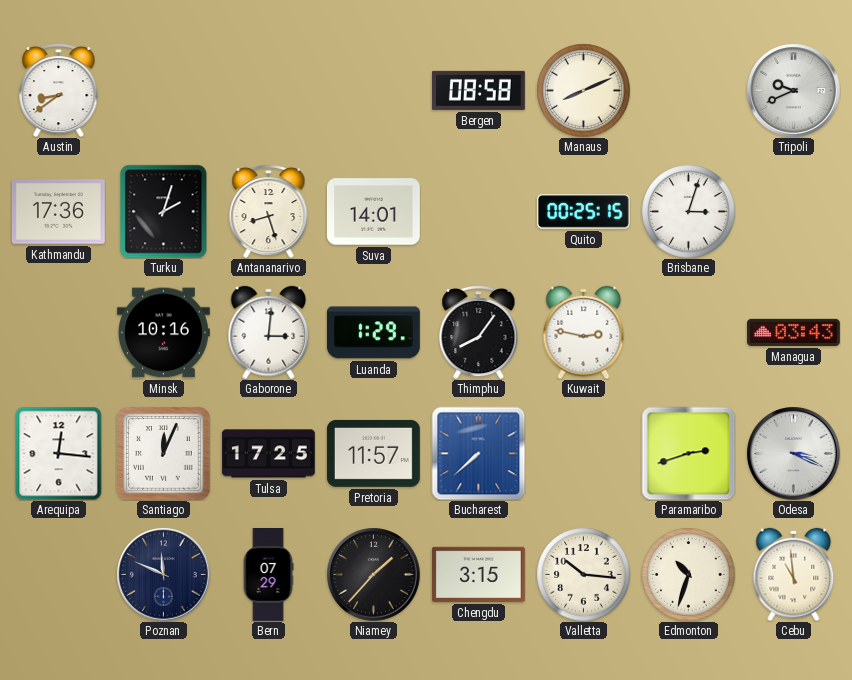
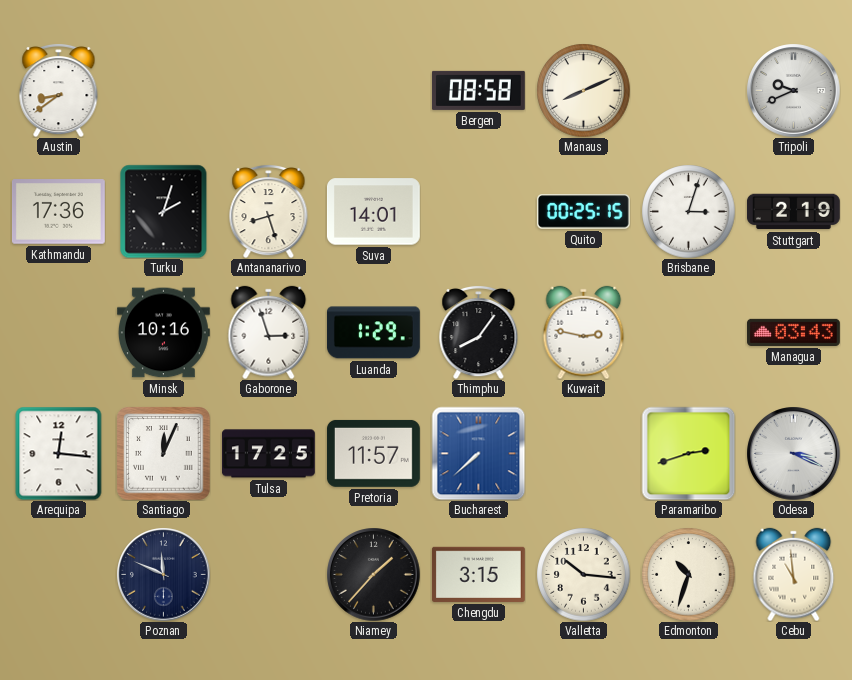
Stuttgart: none -> 2:19 (793, 212)
Gaborone: 3:01 -> 2:57 (269, 332)
Bern: 07:29 -> none (268, 575)
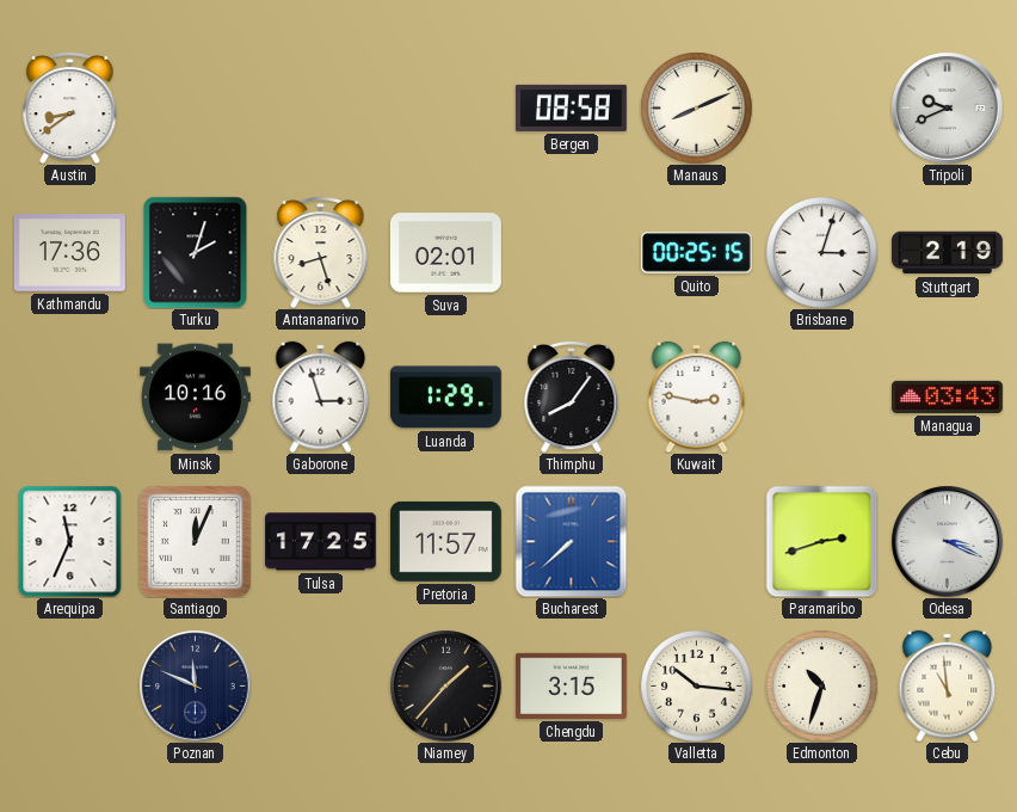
Suva: 14:01 -> 02:01 (445, 253)
Arequipa: 12:16 -> 11:34 (70, 541)
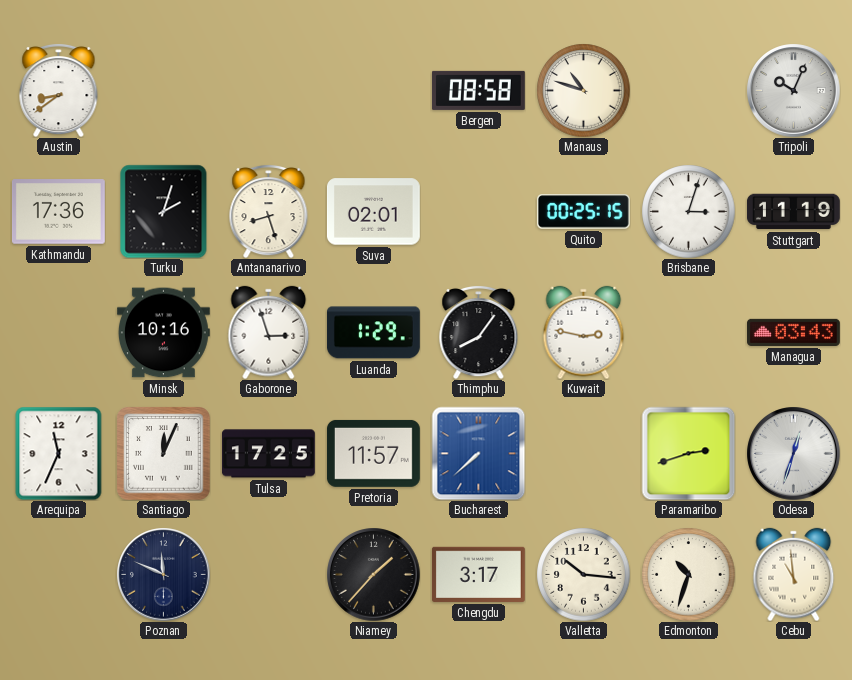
Manaus: 8:11 -> 10:48 (583, 90)
Tripoli: 9:41 -> 10:04 (793, 90)
Stuttgart: 2:19 -> 11:19 (793, 212)
Odesa: 3:19 -> 12:33 (793, 453)
Chengdu: 3:15 -> 3:17 (478, 574)
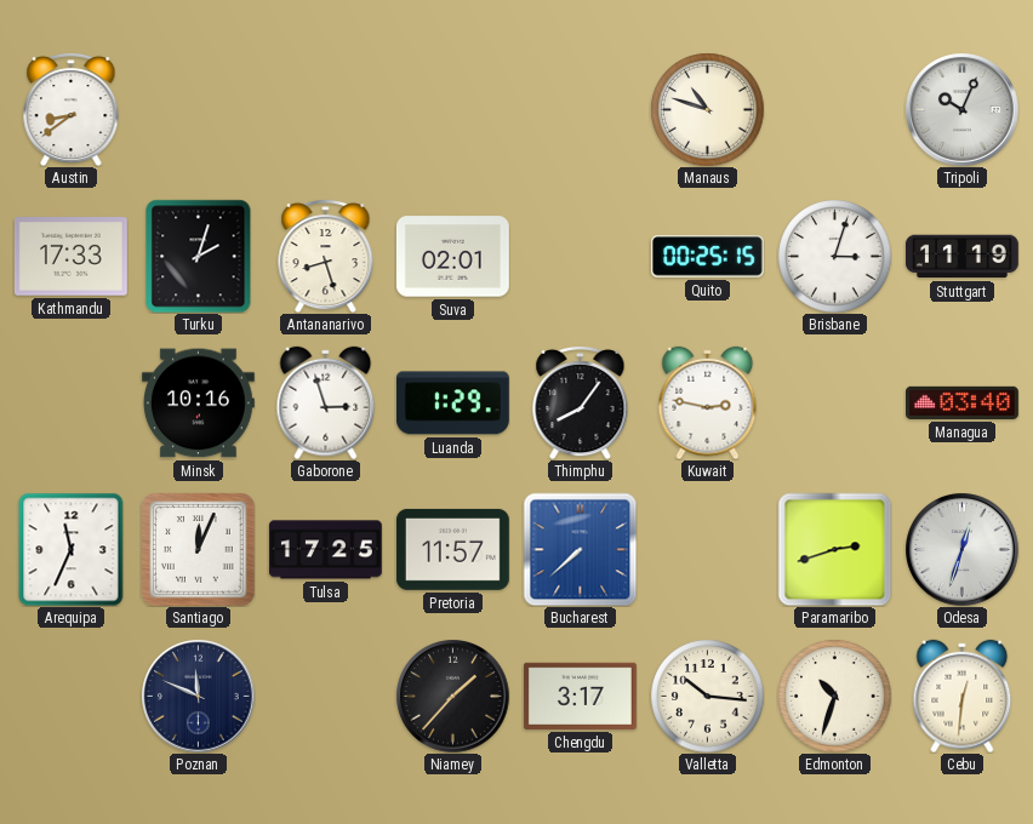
Bergen: 08:58 -> none (478, 90)
Kathmandu: 17:36 -> 17:33 (70, 257)
Managua: 03:43 -> 03:40 (963, 402)
Cebu: 10:59 -> 12:31 (963, 696)
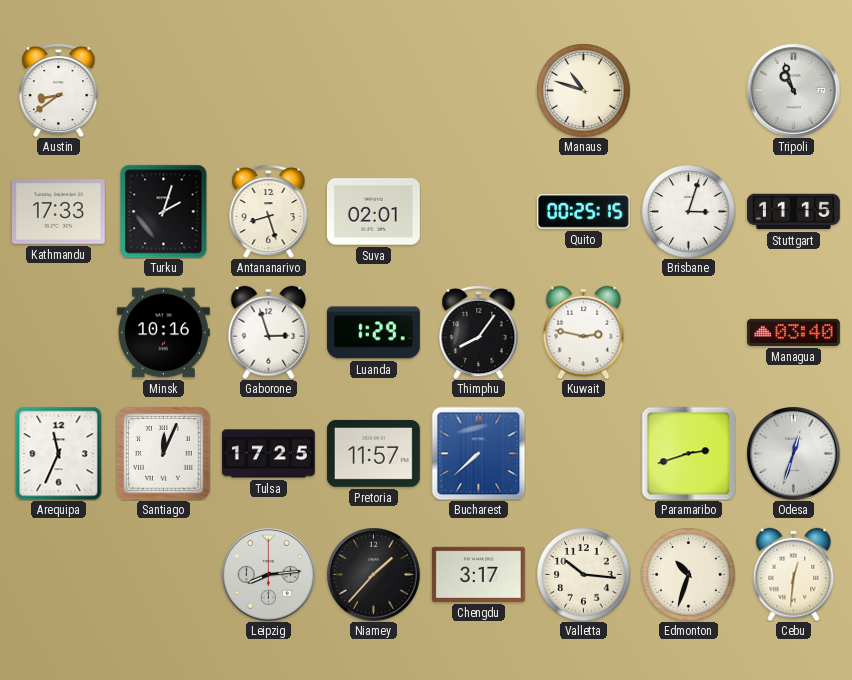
Tripoli: 10:04 -> 10:57 (793, 90)
Stuttgart: 11:19 -> 11:15 (793, 212)
Poznan: 11:49 -> none (198, 696)
Leipzig: none -> 8:14 (268, 574)
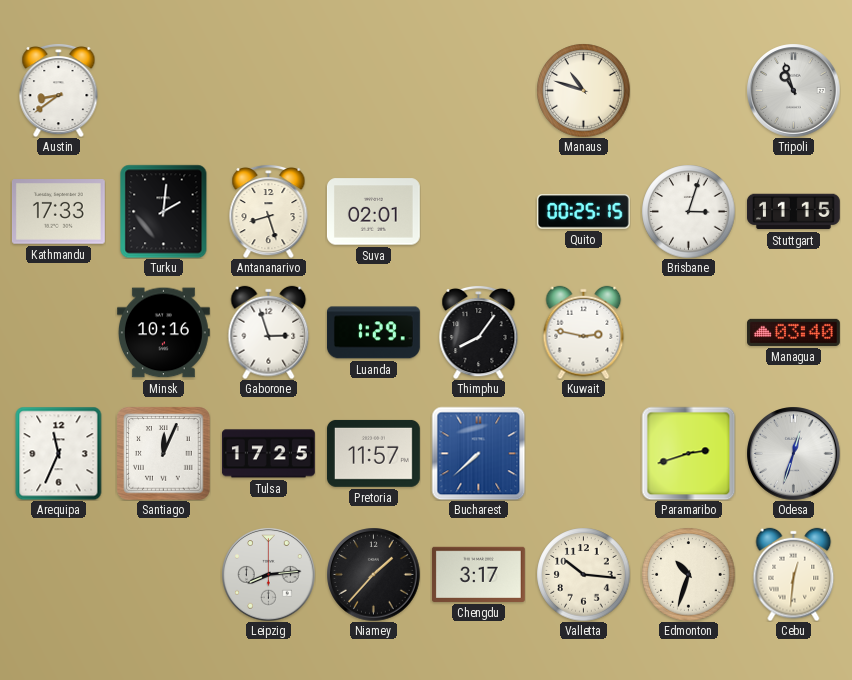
Turku: 2:03 -> 2:01 (164, 211)
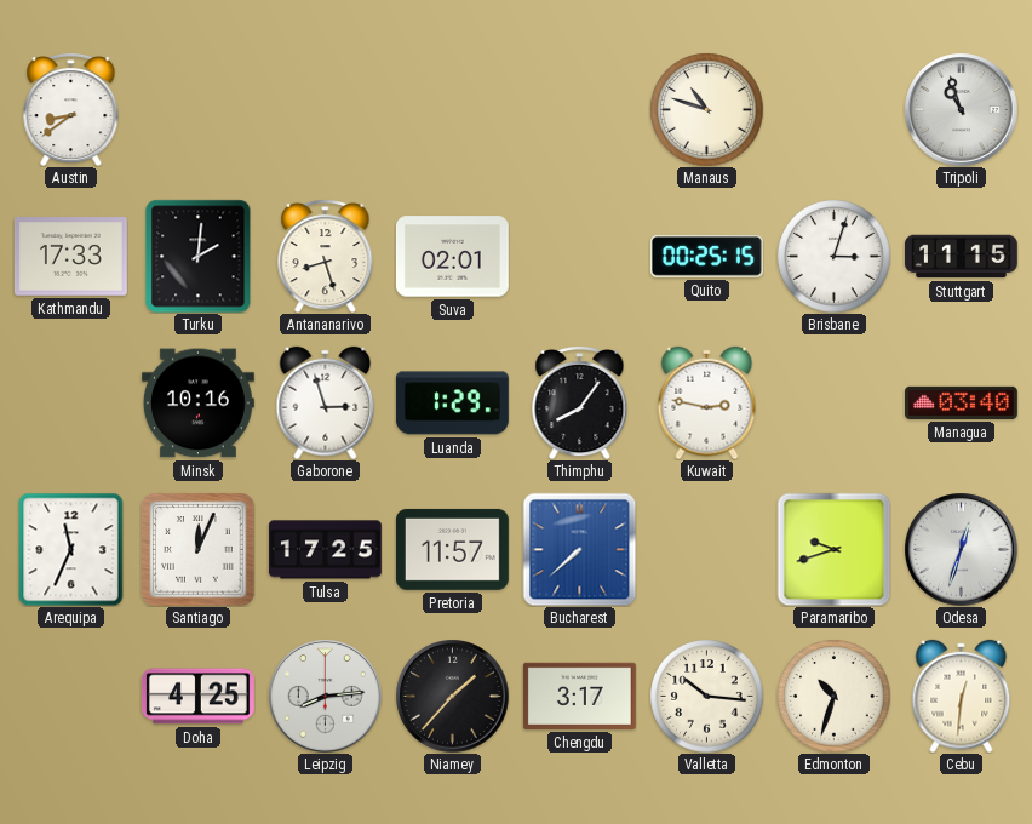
Paramaribo: 2:42 -> 9:42 (833, 549)
Doha: none -> 4:25 (197, 697)
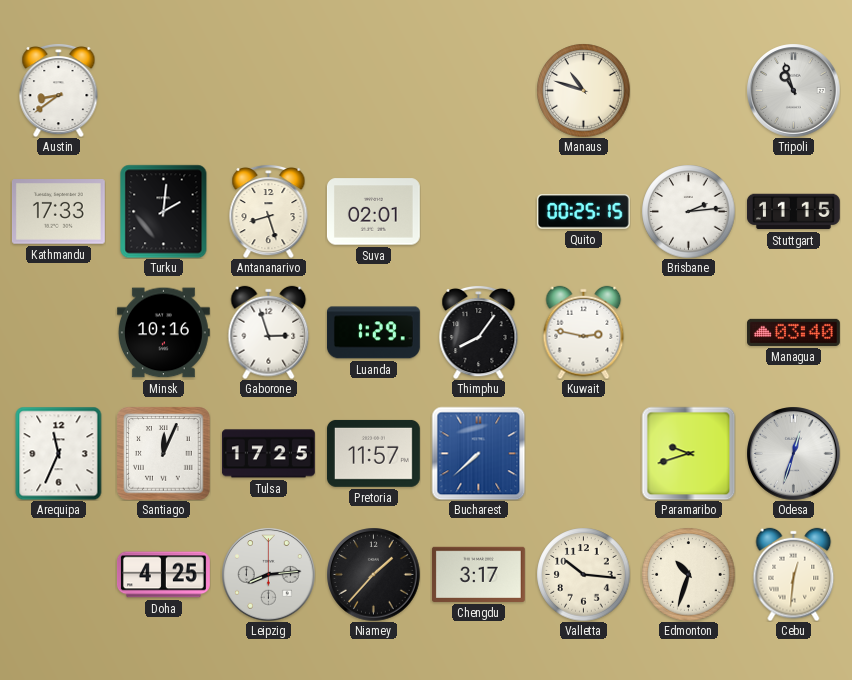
Brisbane: 3:03 -> 2:14 (688, 211)
